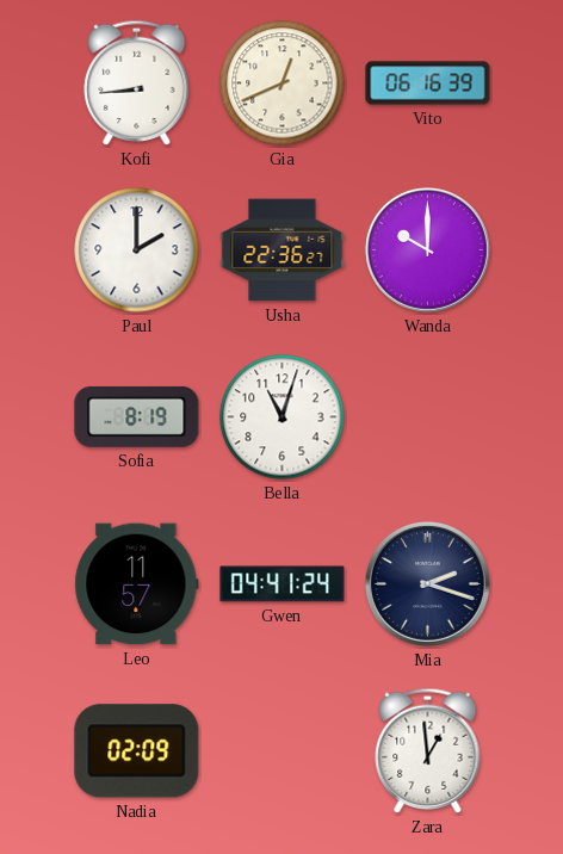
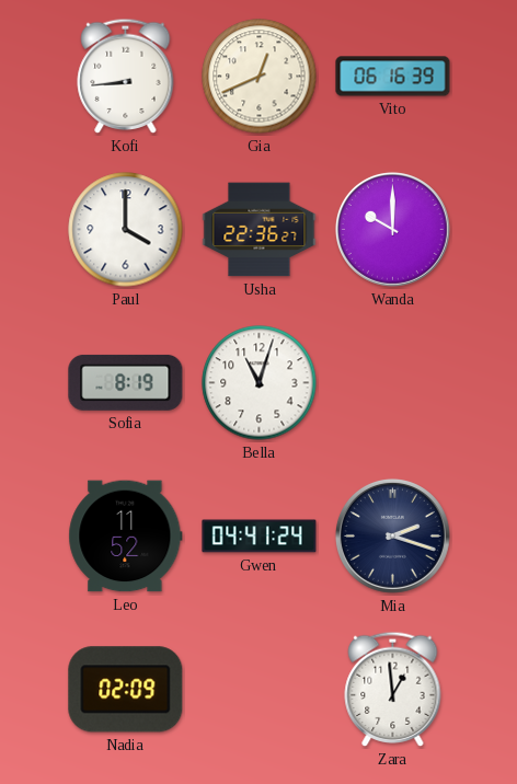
Paul: 2:00 -> 4:00 (126, 230)
Leo: 11:57 -> 11:52 (126, 537)
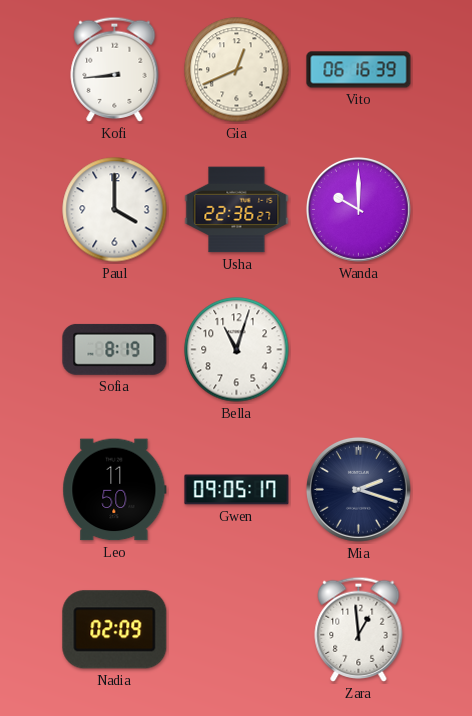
Leo: 11:52 -> 11:50 (115, 490)
Gwen: 04:41 -> 09:05 (237, 490)
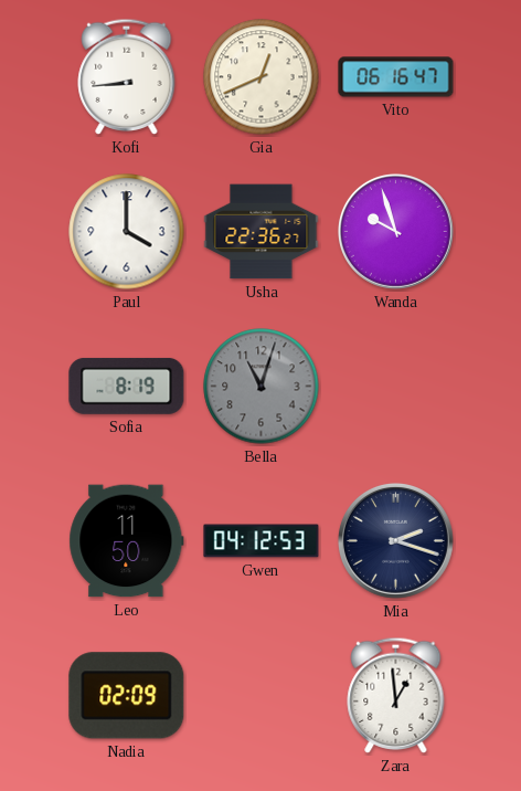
Vito: 06:16:39 -> 06:16:47 (396, 77)
Wanda: 10:00 -> 9:57 (395, 231)
Bella dial: white -> grey (262, 387)
Gwen: 09:05 -> 04:12 (262, 541)
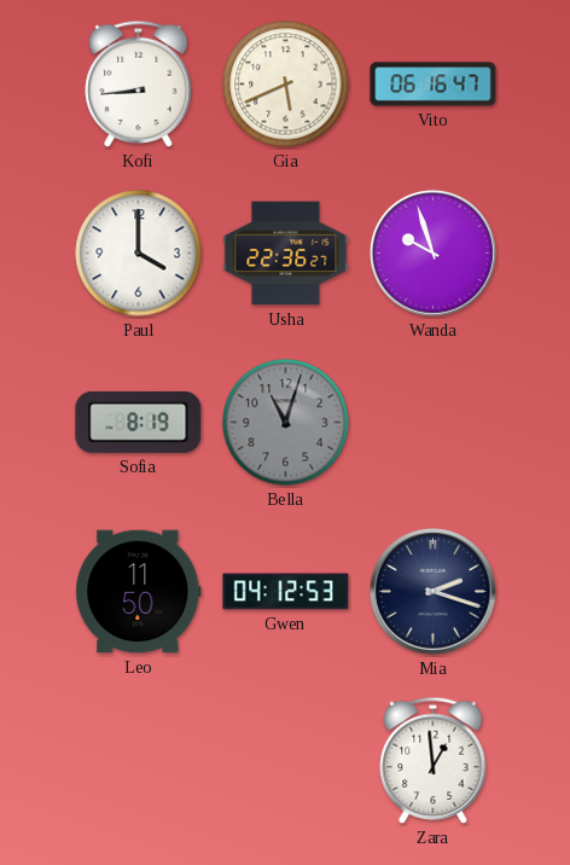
Gia: 12:41 -> 5:41 (286, 85)
Nadia: 02:09 -> none (127, 696)
